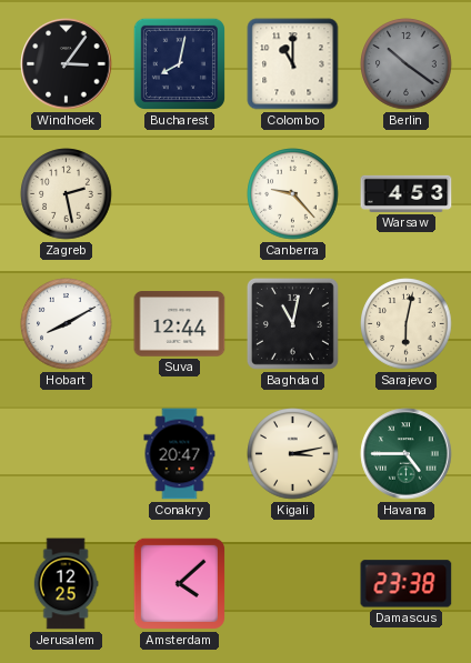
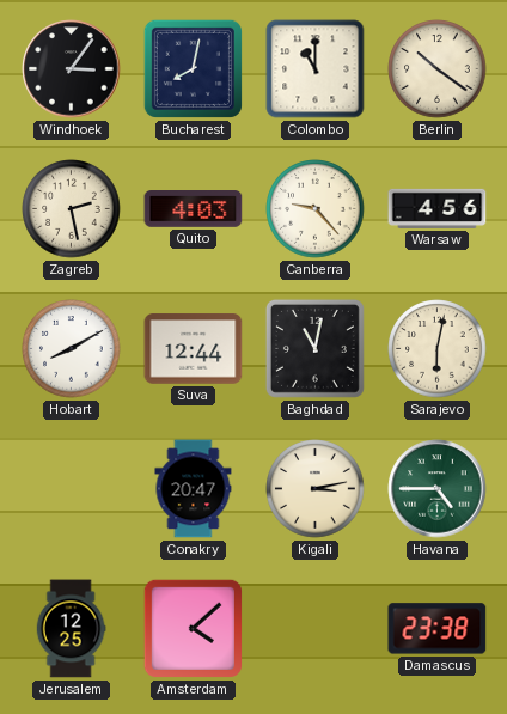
Berlin dial: grey -> cream (438, 69)
Quito: none -> 4:03 (194, 209)
Warsaw: 4:53 -> 4:56 (438, 208)
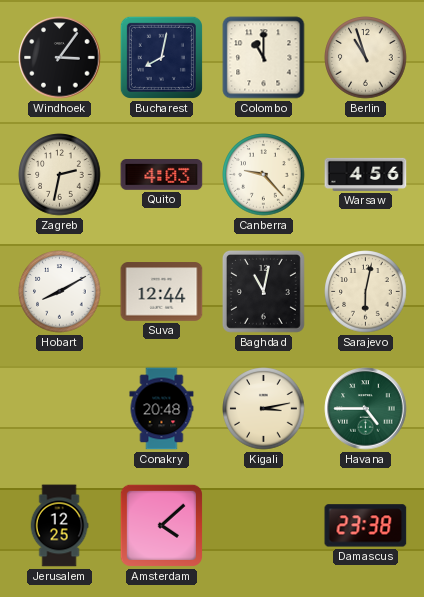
Berlin: 10:21 -> 10:57 (366, 58)
Zagreb: 2:28 -> 2:32 (60, 175)
Conakry: 20:47 -> 20:48 (162, 409)
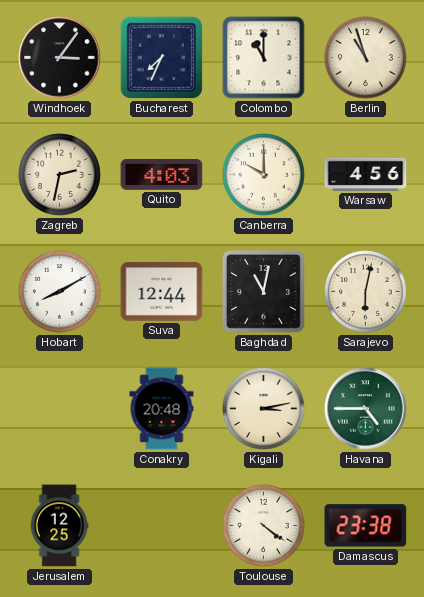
Bucharest: 8:02 -> 7:34 (161, 57)
Canberra: 9:23 -> 10:00 (264, 175)
Amsterdam: 4:08 -> none (161, 525)
Toulouse: none -> 4:21 (264, 526)
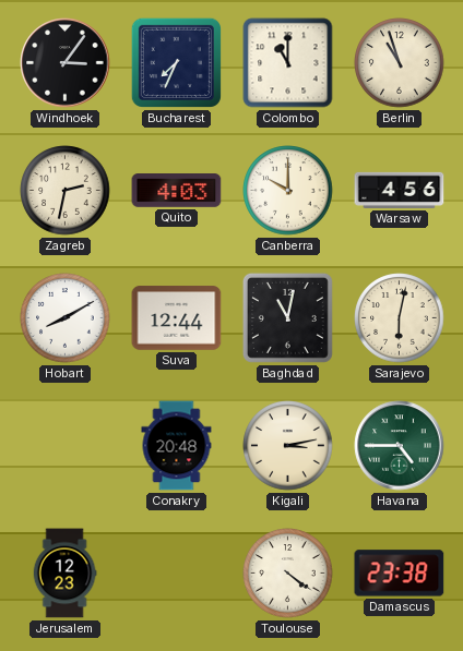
Jerusalem: 12:25 -> 12:23 (64, 574)
